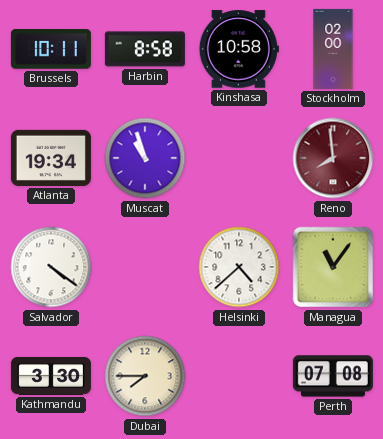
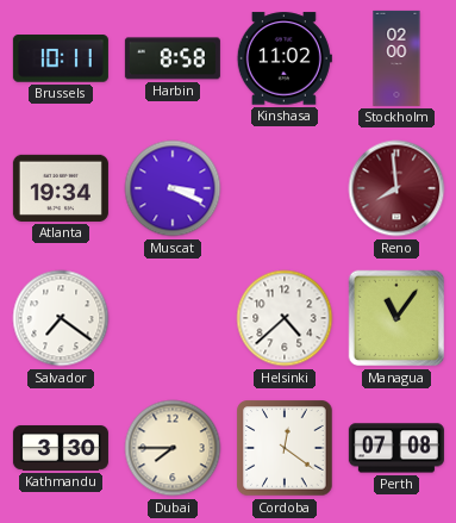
Kinshasa: 10:58 -> 11:02 (285, 58)
Muscat: 10:57 -> 3:19 (173, 188)
Salvador: 4:21 -> 7:21 (61, 318)
Cordoba: none -> 12:21 (285, 448)
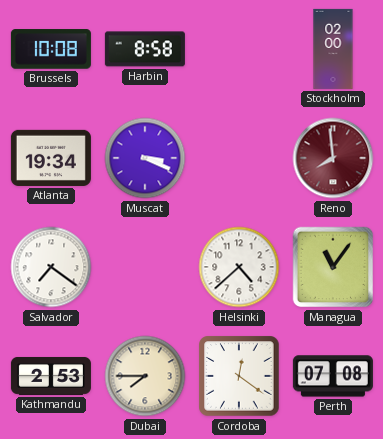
Brussels: 10:11 -> 10:08 (51, 49)
Kinshasa: 11:02 -> none (285, 58)
Kathmandu: 3:30 -> 2:53 (51, 376)
